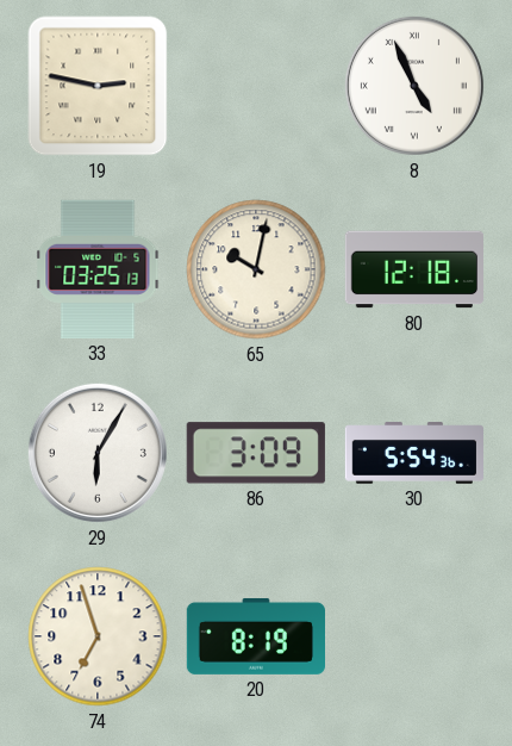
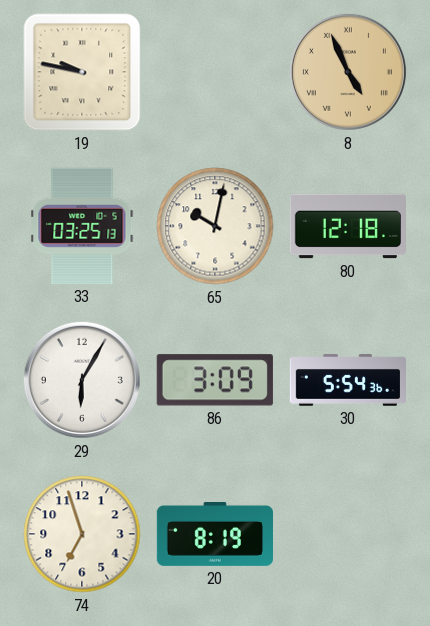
19: 2:47 -> 9:47 (82, 72)
8 dial: white -> champagne (348, 72)
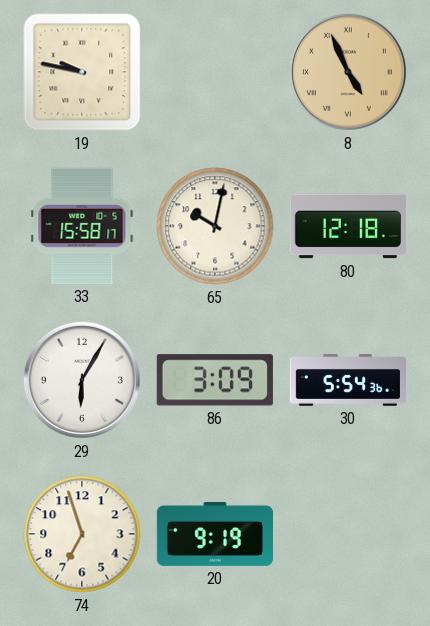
33: 03:25 -> 15:58 (82, 226)
20: 8:19 -> 9:19 (214, 534)
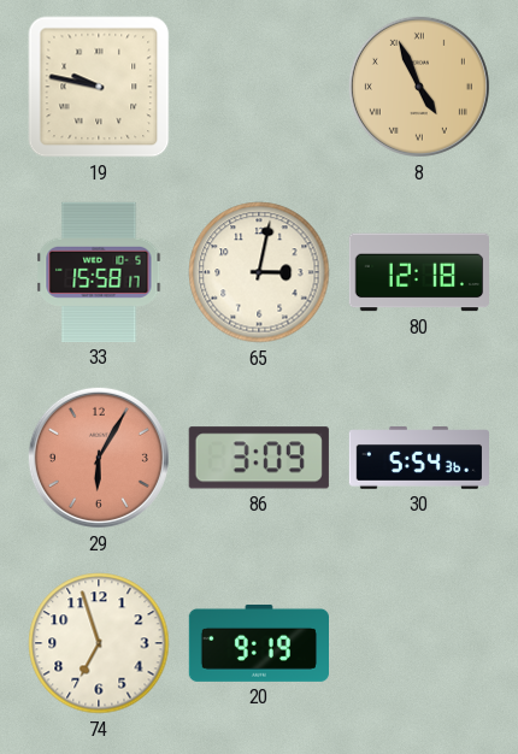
65: 10:02 -> 3:02 (259, 272)
29 dial: white -> salmon (99, 458)
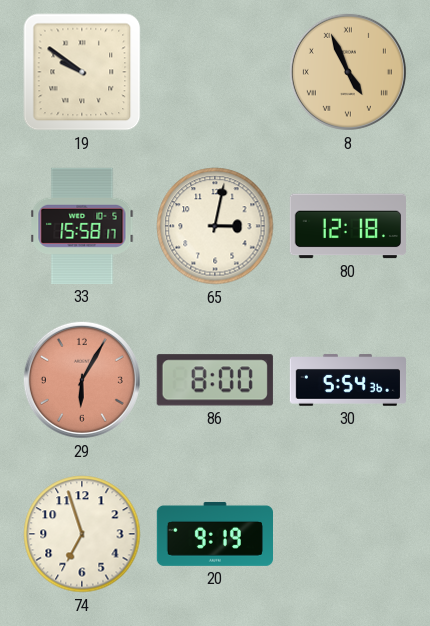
19: 9:47 -> 9:51 (82, 72)
86: 3:09 -> 8:00 (215, 380)
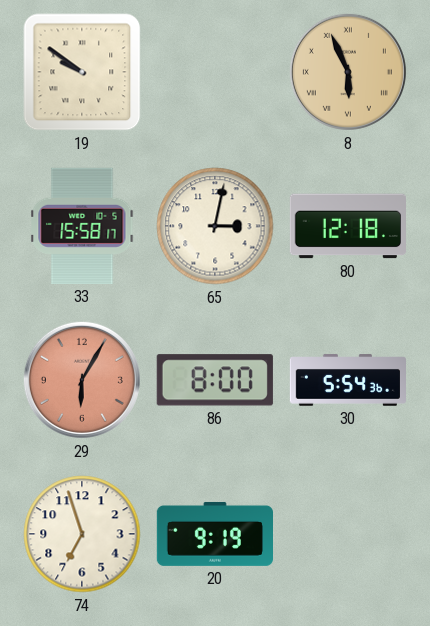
8: 4:56 -> 5:56 (348, 72)
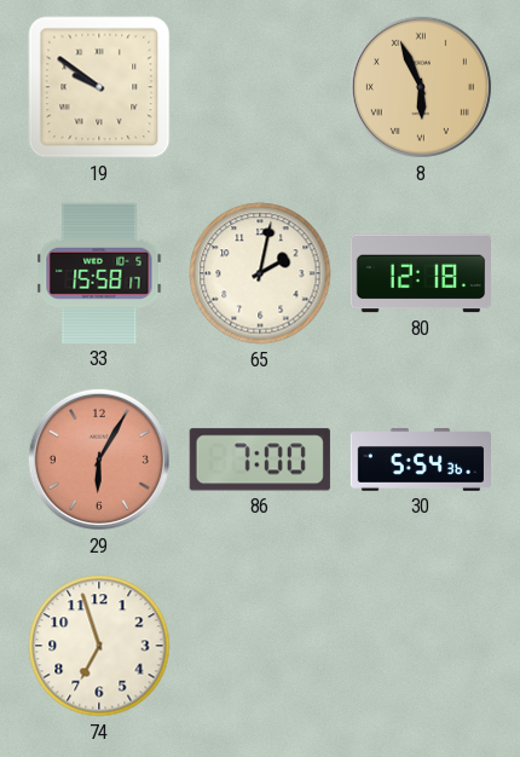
65: 3:02 -> 2:02 (260, 273)
86: 8:00 -> 7:00 (260, 460)
20: 9:19 -> none (214, 534)
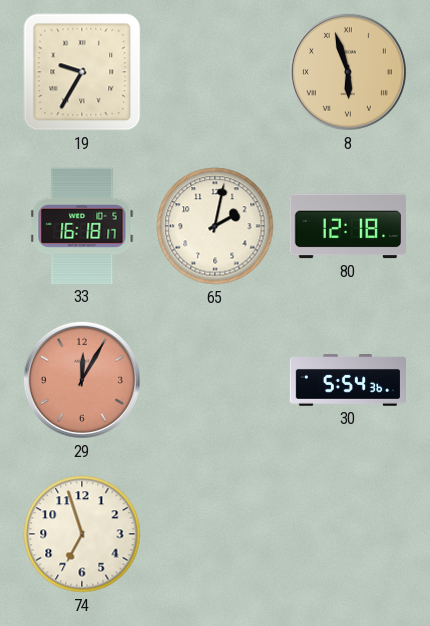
19: 9:51 -> 9:35 (82, 72)
8: 5:56 -> 5:57 (348, 72)
33: 15:58 -> 16:18 (82, 226)
29: 6:05 -> 12:05 (82, 380)
86: 7:00 -> none (260, 460)
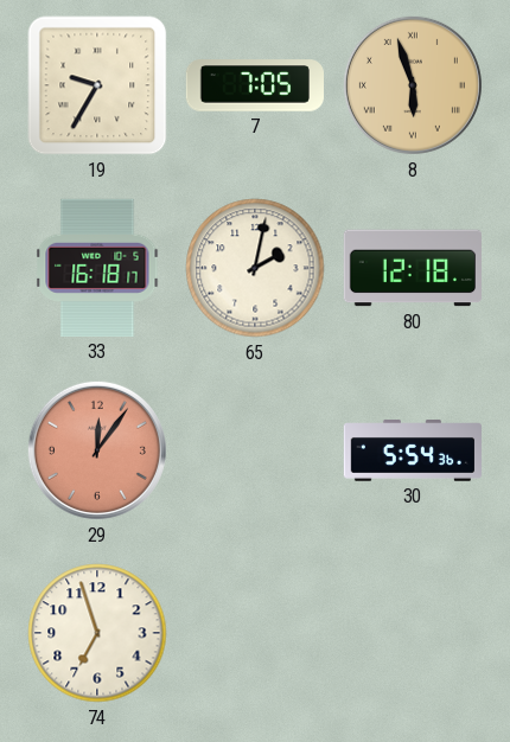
7: none -> 7:05 (254, 85)
29: 12:05 -> 12:06 (97, 450)
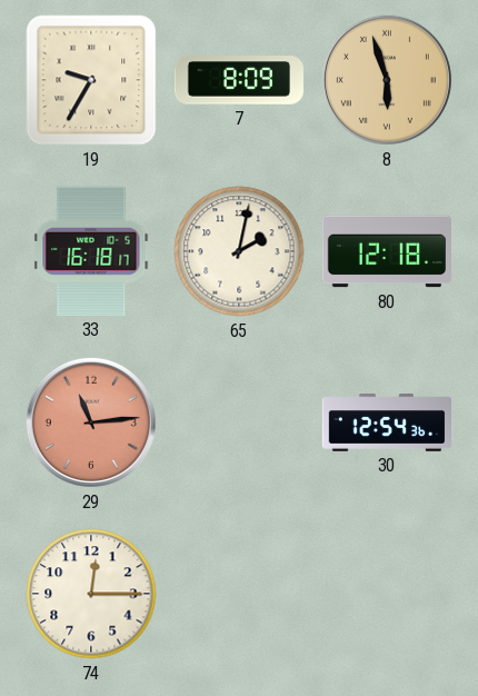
7: 7:05 -> 8:09 (238, 80)
29: 12:06 -> 11:14 (91, 422)
30: 5:54 -> 12:54 (386, 422)
74: 6:57 -> 12:15 (91, 594)
